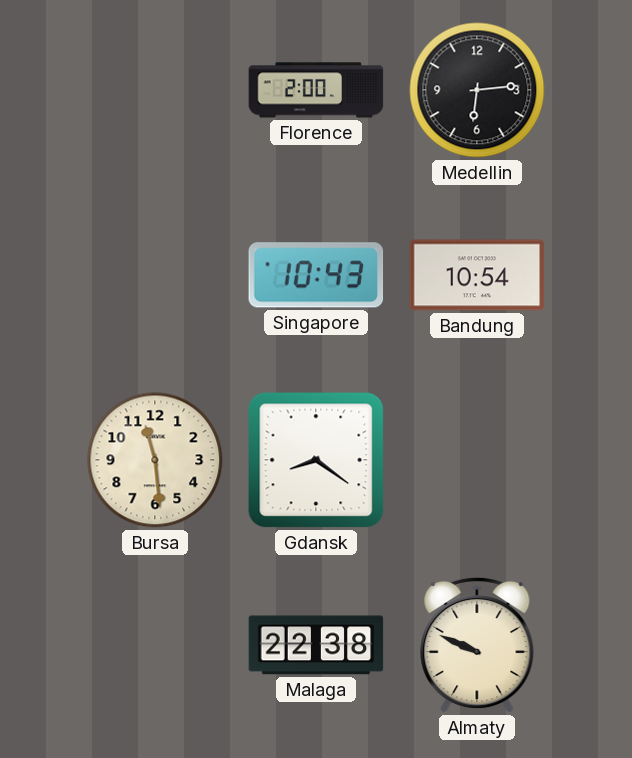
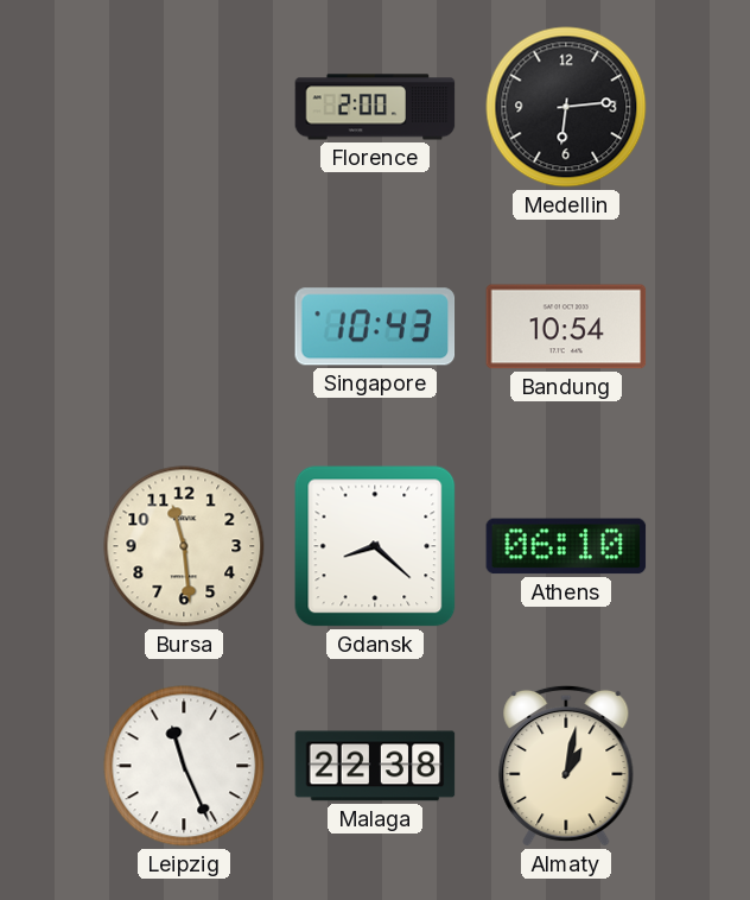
Gdansk: 8:21 -> 8:22 (375, 546)
Athens: none -> 06:10 (566, 546)
Leipzig: none -> 11:26 (184, 766)
Almaty: 9:49 -> 1:02 (566, 766)
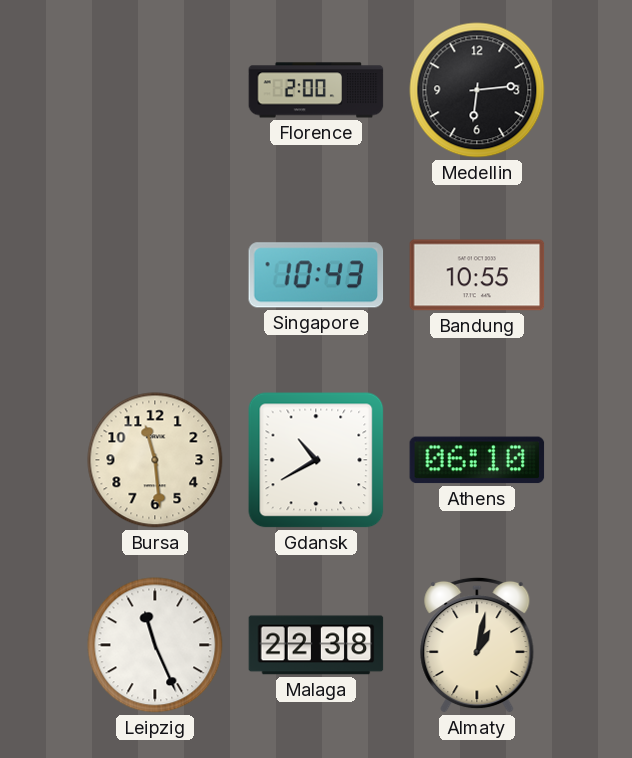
Bandung: 10:54 -> 10:55 (477, 275)
Gdansk: 8:22 -> 10:40 (316, 460)
